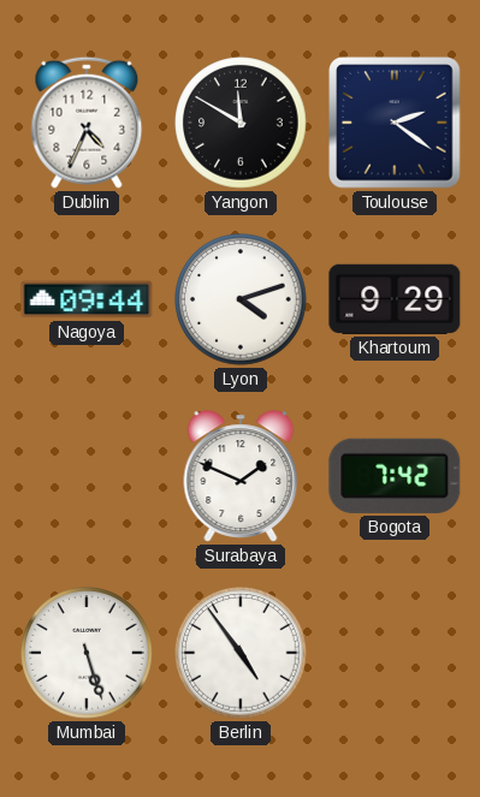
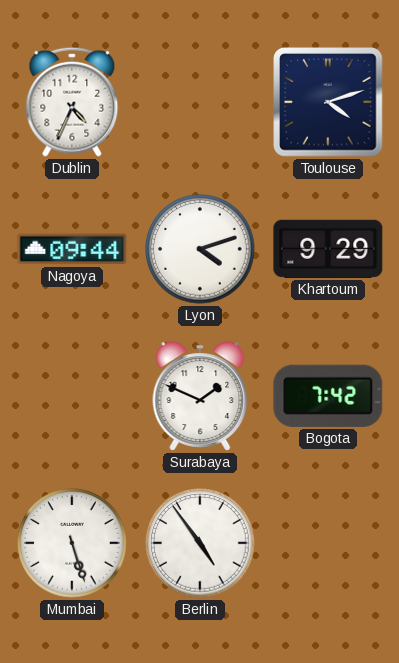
Yangon: 11:50 -> none (241, 123)
Toulouse: 2:21 -> 4:12 (328, 102)
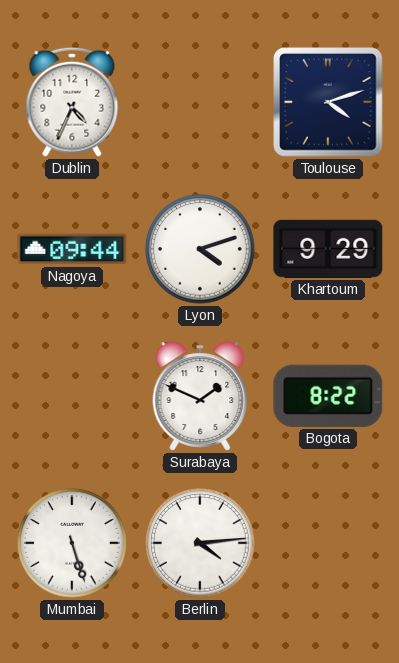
Bogota: 7:42 -> 8:22 (328, 396)
Berlin: 4:54 -> 4:14 (200, 543)
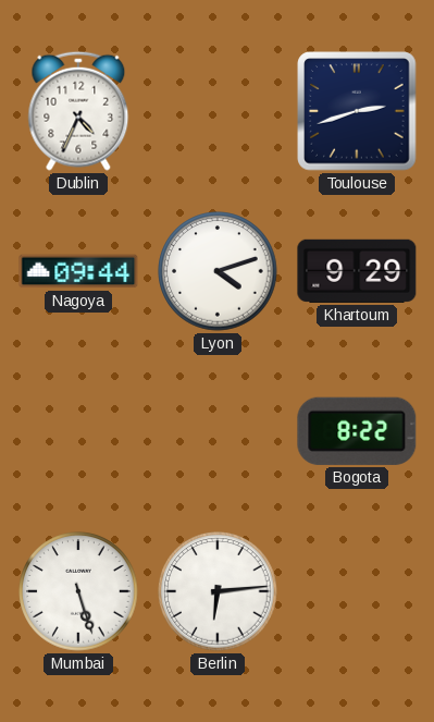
Toulouse: 4:12 -> 2:42 (357, 111)
Surabaya: 1:49 -> none (200, 396)
Berlin: 4:14 -> 6:14 (218, 591)
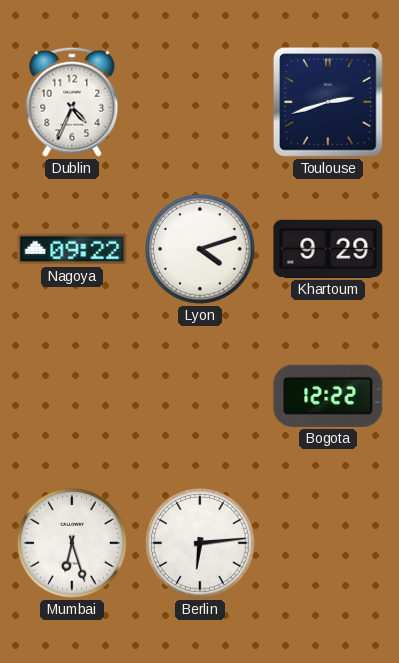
Nagoya: 09:44 -> 09:22 (72, 249)
Bogota: 8:22 -> 12:22 (328, 396)
Mumbai: 5:27 -> 6:27 (72, 543)
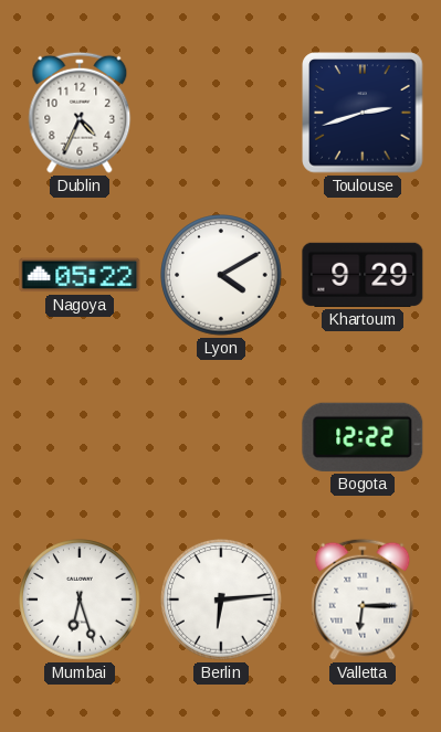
Nagoya: 09:22 -> 05:22 (80, 275)
Lyon: 4:12 -> 4:10 (221, 275)
Valletta: none -> 6:15 (363, 600)
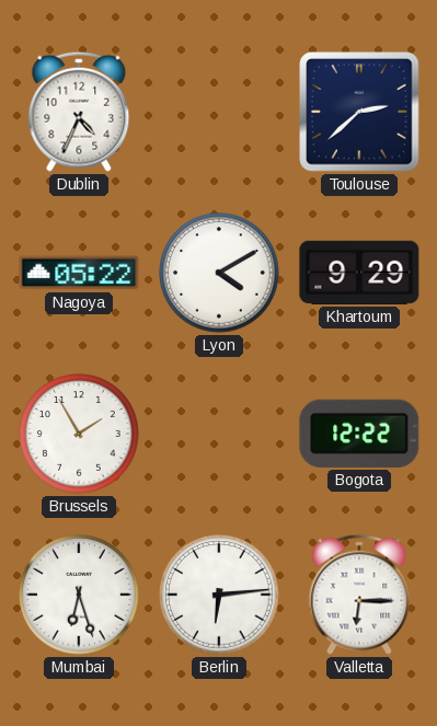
Toulouse: 2:42 -> 2:38 (359, 112)
Brussels: none -> 1:55 (79, 434)
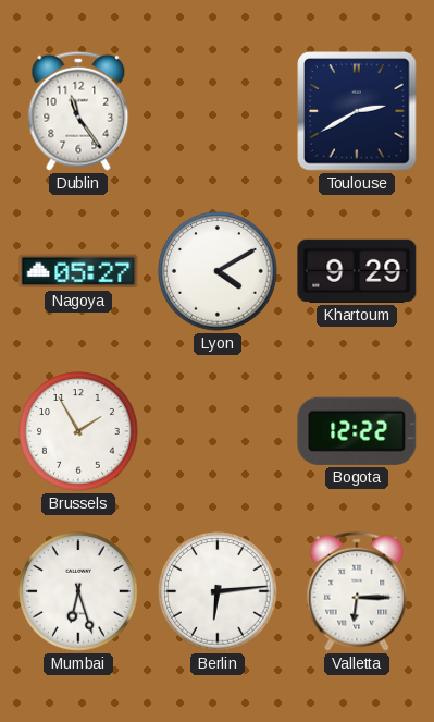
Dublin: 4:34 -> 11:24 (78, 111)
Toulouse: 2:38 -> 2:40 (357, 111)
Nagoya: 05:22 -> 05:27 (78, 271)
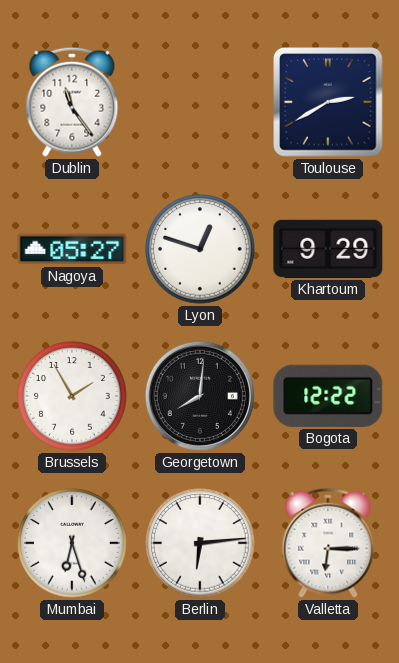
Lyon: 4:10 -> 12:48 (200, 249)
Georgetown: none -> 8:01 (200, 396)
